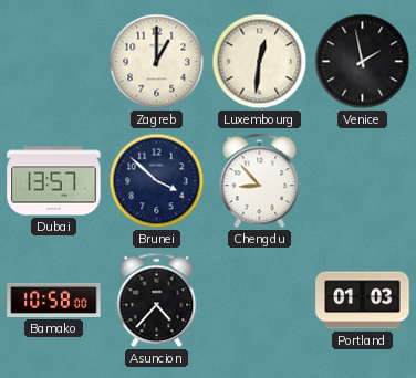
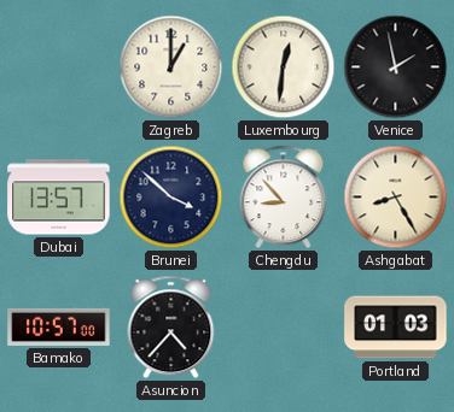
Ashgabat: none -> 8:25 (396, 198)
Bamako: 10:58 -> 10:57 (59, 326)
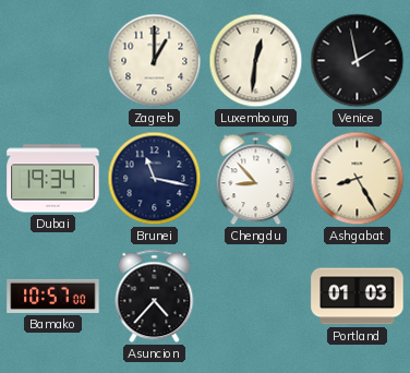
Dubai: 13:57 -> 19:34 (53, 179)
Brunei: 3:52 -> 11:17 (155, 179)
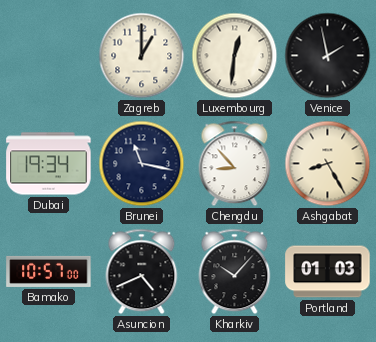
Asuncion: 4:37 -> 4:41 (142, 272)
Kharkiv: none -> 10:07 (235, 272)
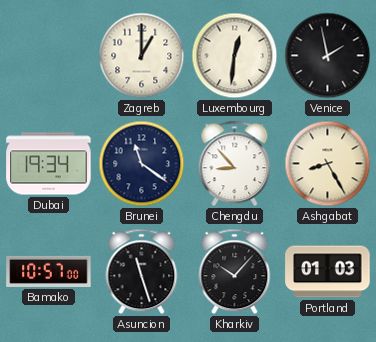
Brunei: 11:17 -> 11:21 (142, 164)
Asuncion: 4:41 -> 11:27 (142, 272)
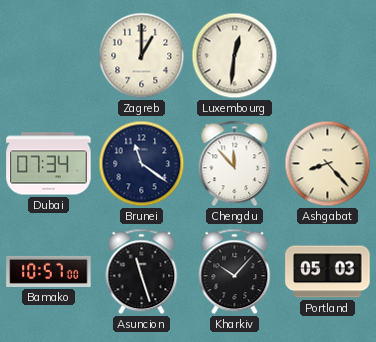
Venice: 1:58 -> none (328, 56)
Dubai: 19:34 -> 07:34 (49, 164)
Chengdu: 8:53 -> 11:53 (235, 164)
Ashgabat: 8:25 -> 8:23 (328, 164)
Portland: 01:03 -> 05:03 (328, 272)
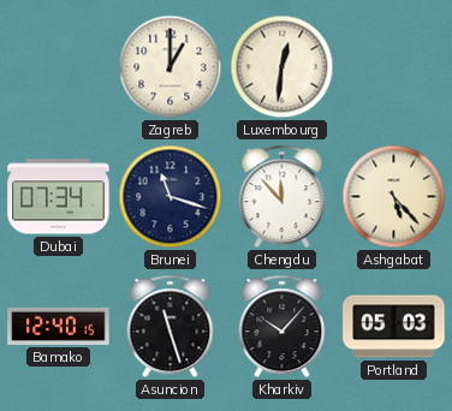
Brunei: 11:21 -> 11:18 (171, 197)
Ashgabat: 8:23 -> 5:23 (394, 197)
Bamako: 10:57 -> 12:40 (59, 326)
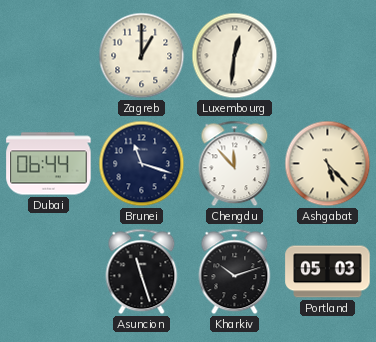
Dubai: 07:34 -> 06:44 (49, 164)
Bamako: 12:40 -> none (59, 326)
Kharkiv: 10:07 -> 10:12 (235, 272)
